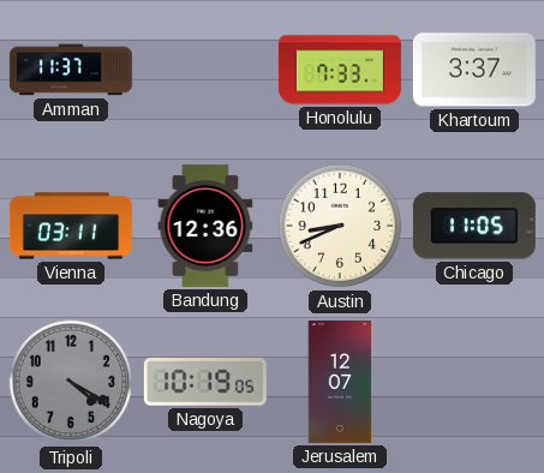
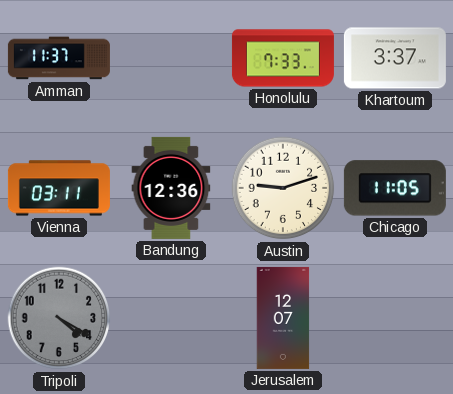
Austin: 8:41 -> 9:12 (283, 188)
Nagoya: 10:19 -> none (205, 382)
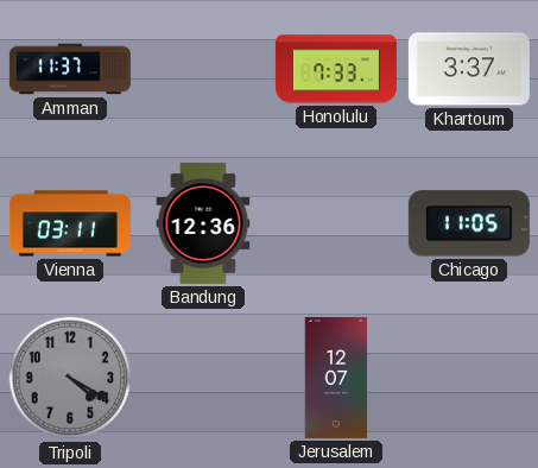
Austin: 9:12 -> none (283, 188)
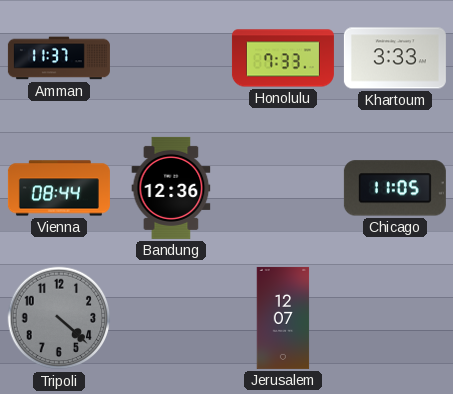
Khartoum: 3:37 -> 3:33 (395, 58)
Vienna: 03:11 -> 08:44 (59, 188)
Tripoli: 4:20 -> 4:22 (59, 318)
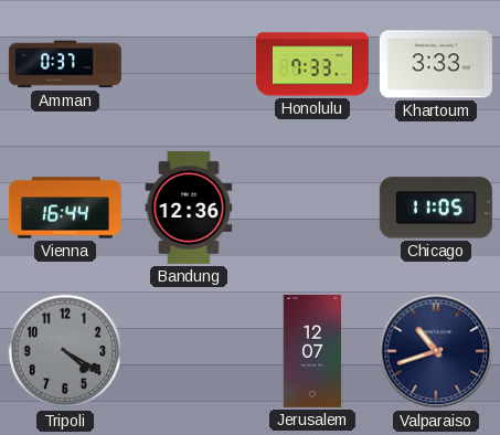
Amman: 11:37 -> 0:37 (65, 64)
Vienna: 08:44 -> 16:44 (65, 208)
Tripoli: 4:22 -> 4:20 (65, 351)
Valparaiso: none -> 10:42 (436, 351)
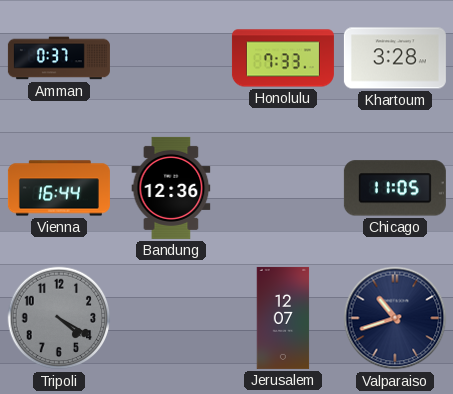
Khartoum: 3:33 -> 3:28 (395, 58)
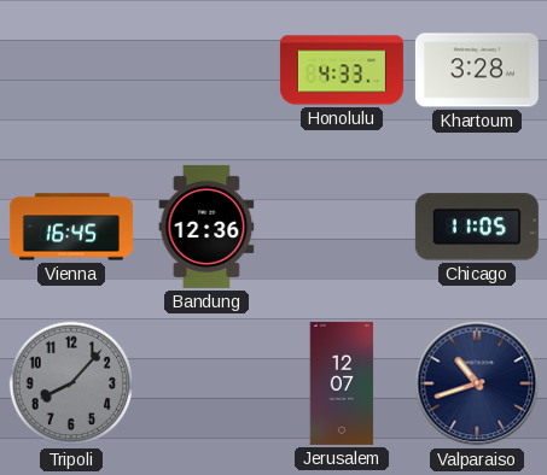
Amman: 0:37 -> none (59, 58)
Honolulu: 7:33 -> 4:33 (342, 70)
Vienna: 16:44 -> 16:45 (71, 227)
Tripoli: 4:20 -> 8:07 (71, 383)
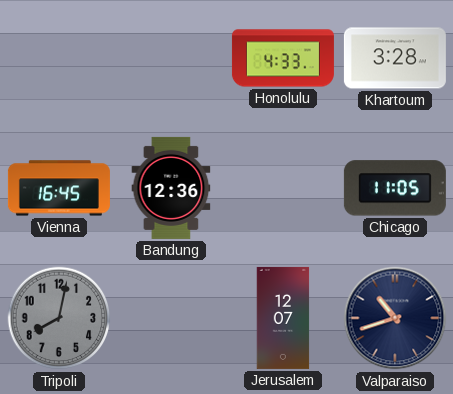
Tripoli: 8:07 -> 8:02 (59, 318)
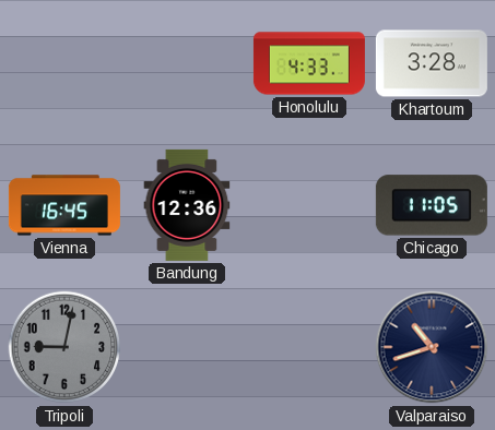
Tripoli: 8:02 -> 9:02 (64, 347)
Jerusalem: 12:07 -> none (283, 318)
